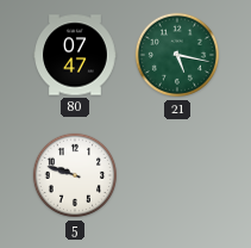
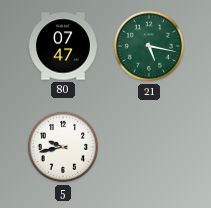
5: 9:48 -> 9:43 (63, 147)
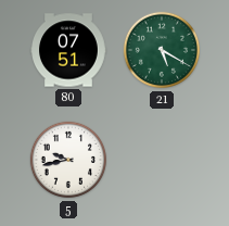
80: 07:47 -> 07:51 (69, 50)
21: 5:17 -> 5:20 (162, 50)
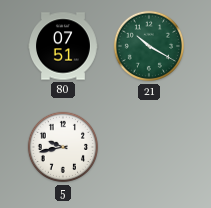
21: 5:20 -> 10:20 (149, 46)
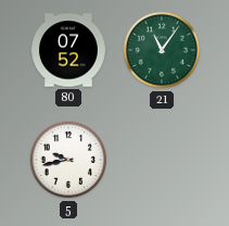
80: 07:51 -> 07:52 (69, 50)
21: 10:20 -> 11:06 (162, 50)
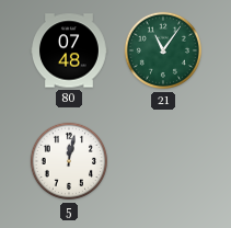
80: 07:52 -> 07:48 (70, 50)
5: 9:43 -> 12:02 (69, 161)
